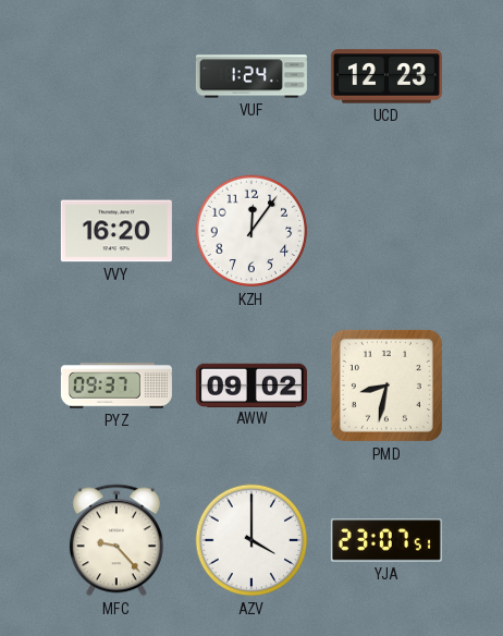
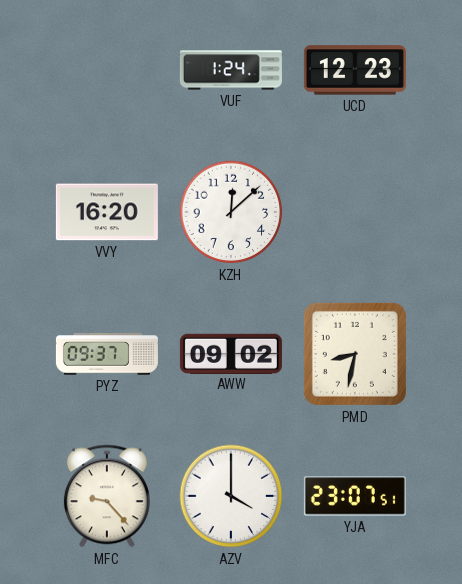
KZH: 12:06 -> 12:08 (231, 212)
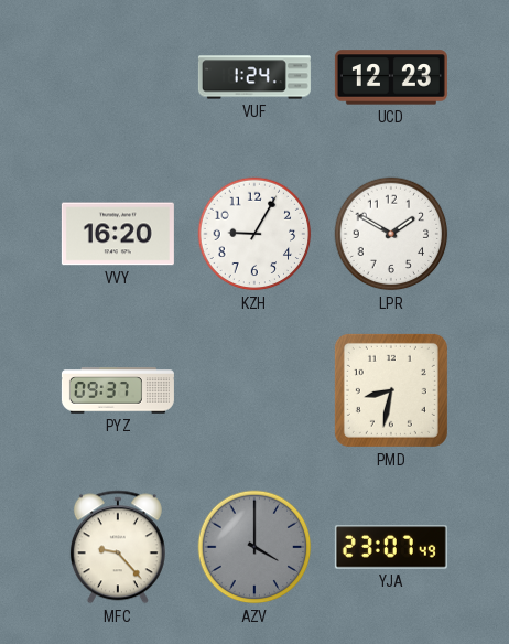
KZH: 12:08 -> 9:05 (254, 234)
LPR: none -> 1:50 (391, 234)
AWW: 09:02 -> none (231, 353)
AZV dial: white -> grey (254, 547)
YJA: 23:07:51 -> 23:07:49 (391, 547)
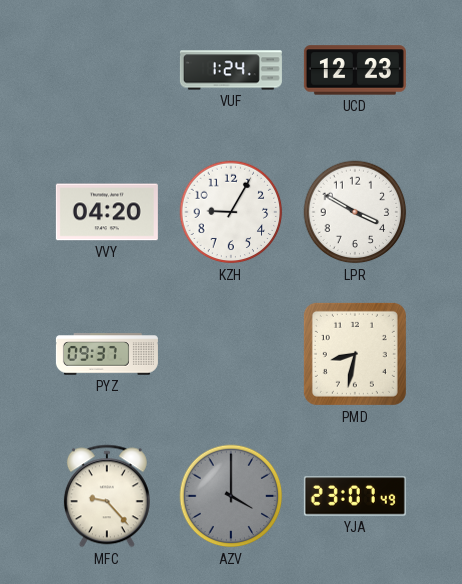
VVY: 16:20 -> 04:20 (107, 212)
LPR: 1:50 -> 3:50 (355, 212)
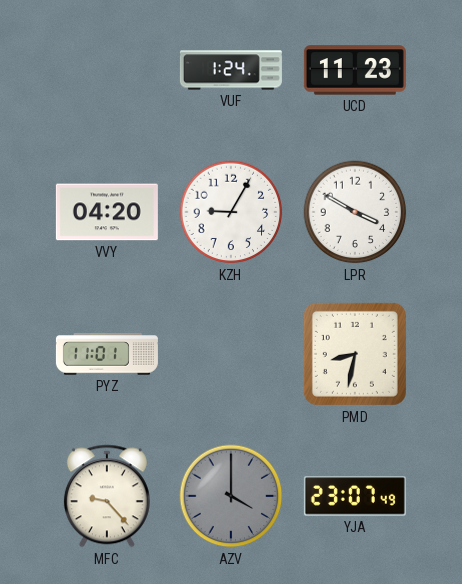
UCD: 12:23 -> 11:23 (355, 70)
PYZ: 09:37 -> 11:01 (107, 354)
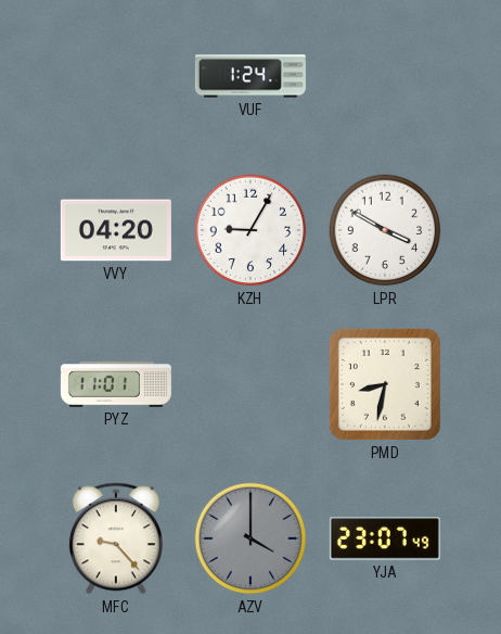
UCD: 11:23 -> none (355, 70)
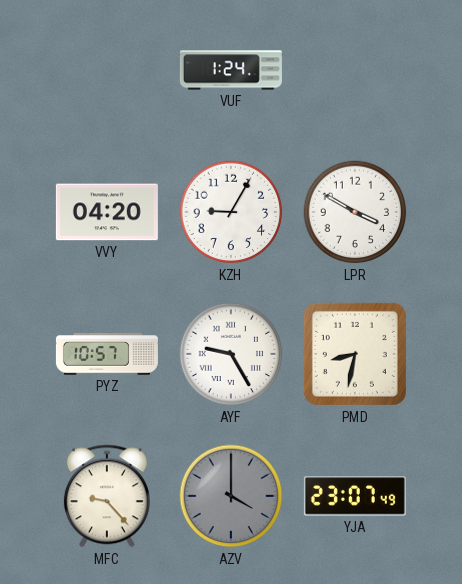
PYZ: 11:01 -> 10:57 (107, 354)
AYF: none -> 9:25 (231, 354)
